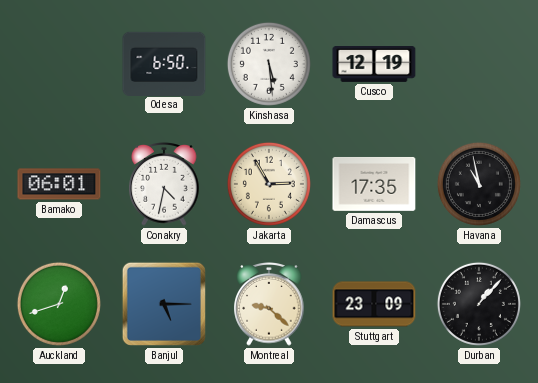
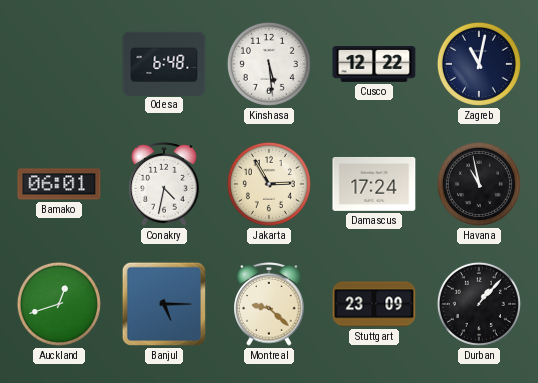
Odesa: 6:50 -> 6:48 (164, 63)
Cusco: 12:19 -> 12:22 (374, 65)
Zagreb: none -> 11:02 (479, 64)
Damascus: 17:35 -> 17:24 (374, 184)
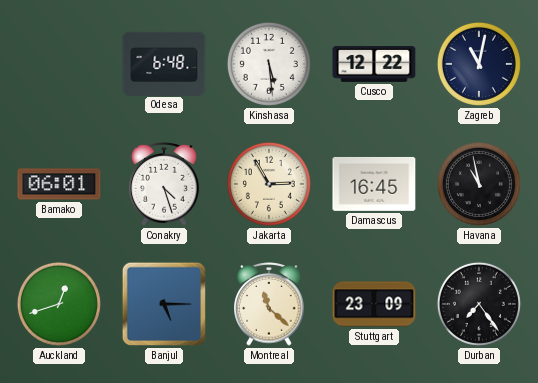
Conakry: 4:32 -> 4:27 (164, 185)
Damascus: 17:24 -> 16:45 (374, 184)
Montreal: 9:22 -> 11:22 (269, 305)
Durban: 1:07 -> 7:24 (479, 304)
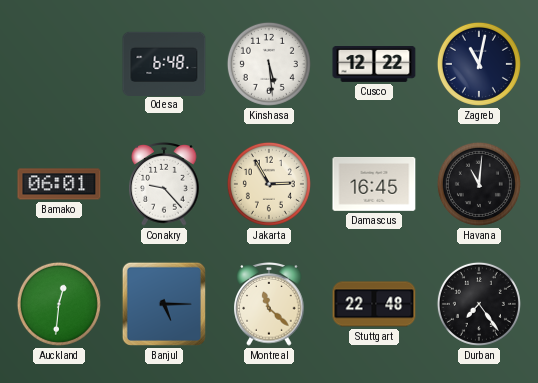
Conakry: 4:27 -> 9:23 (164, 185)
Havana: 10:58 -> 11:01 (479, 184)
Auckland: 12:42 -> 12:31 (59, 304)
Stuttgart: 23:09 -> 22:48 (374, 304)
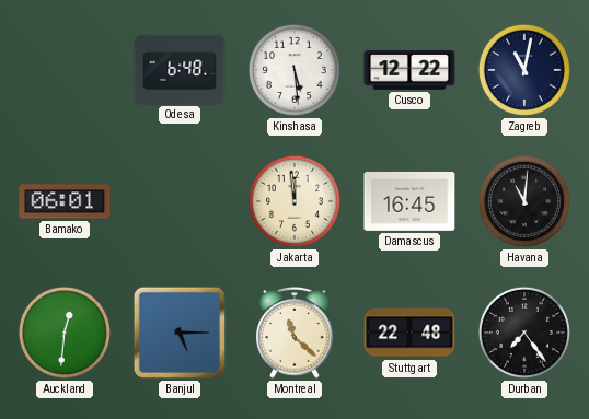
Conakry: 9:23 -> none (164, 185)
Jakarta: 2:55 -> 11:59 (294, 201)
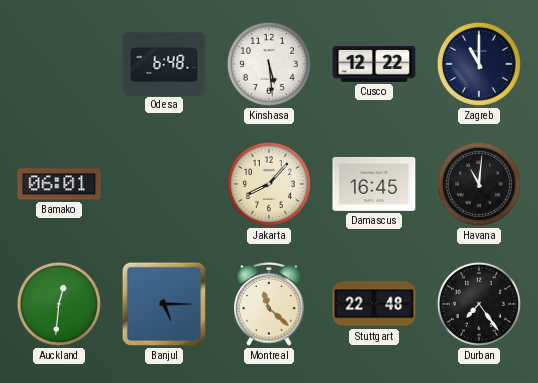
Zagreb: 11:02 -> 11:00 (479, 64)
Jakarta: 11:59 -> 8:07 (269, 184)
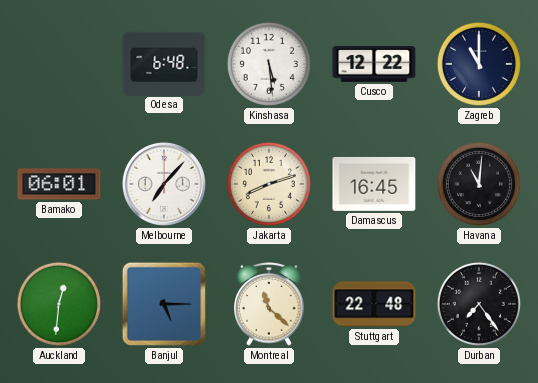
Melbourne: none -> 7:07 (164, 184)
Jakarta: 8:07 -> 8:12 (269, 184)
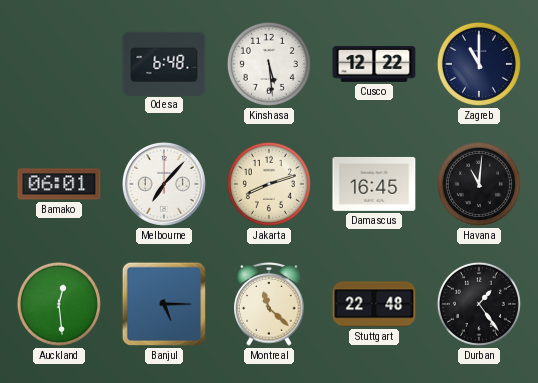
Auckland: 12:31 -> 12:29 (59, 304)
Durban: 7:24 -> 1:24 (479, 304)
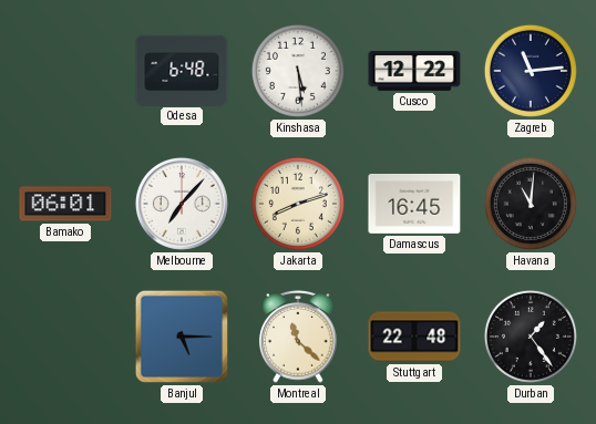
Zagreb: 11:00 -> 11:14 (531, 71)
Auckland: 12:29 -> none (59, 304)
